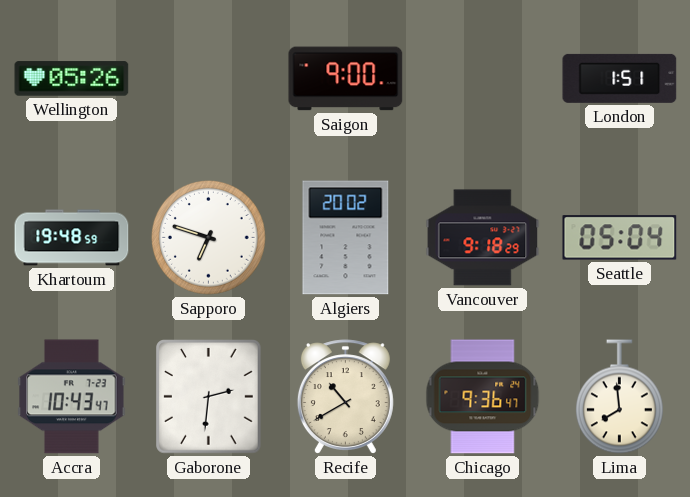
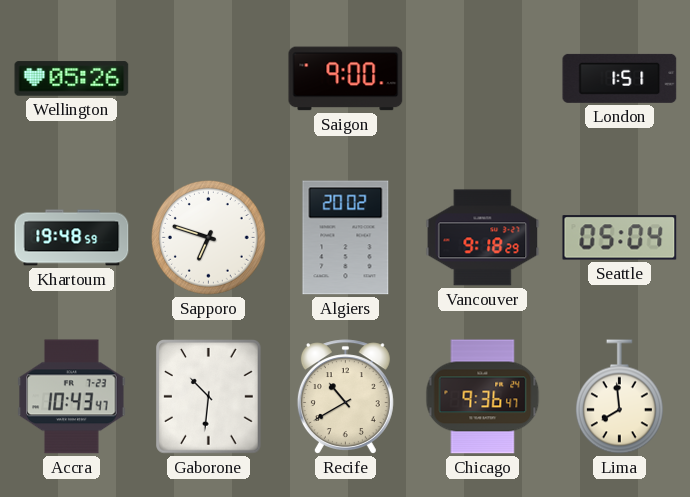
Gaborone: 2:31 -> 10:31 (209, 397)
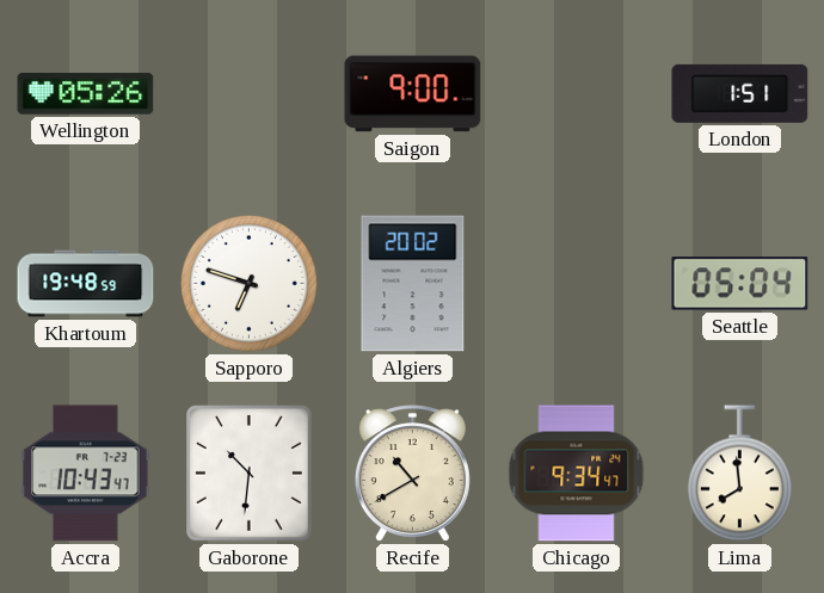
Vancouver: 9:18 -> none (483, 238)
Chicago: 9:36 -> 9:34 (577, 474)
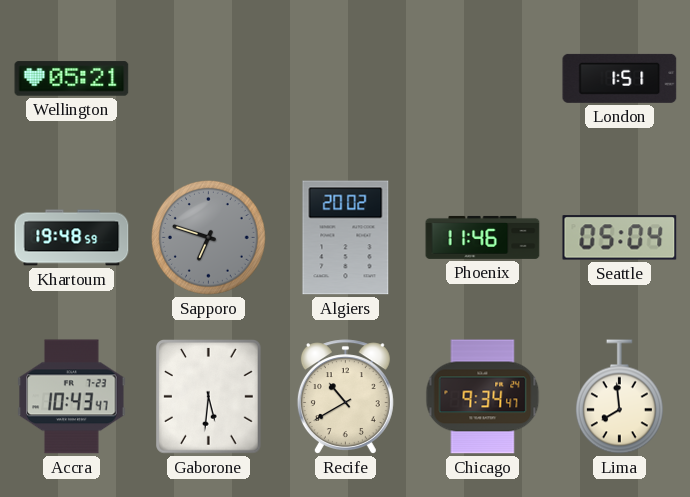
Wellington: 05:26 -> 05:21 (72, 79)
Saigon: 9:00 -> none (413, 94)
Sapporo dial: white -> grey (208, 237)
Phoenix: none -> 11:46 (483, 237)
Gaborone: 10:31 -> 5:31 (209, 397)
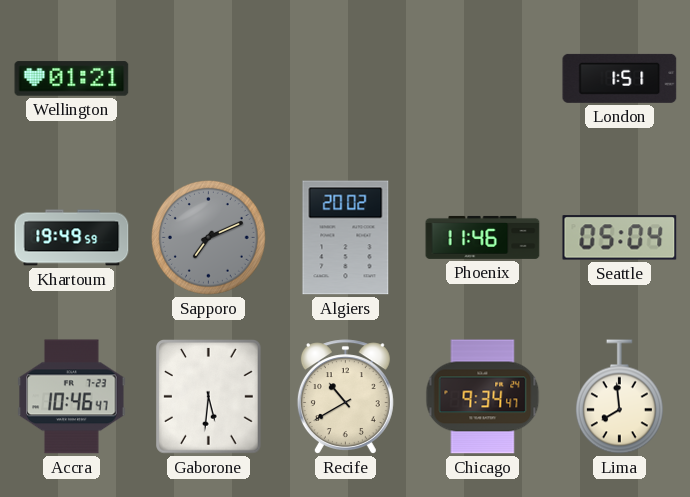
Wellington: 05:21 -> 01:21 (72, 79)
Khartoum: 19:48 -> 19:49 (72, 238)
Sapporo: 6:48 -> 7:11 (208, 237)
Accra: 10:43 -> 10:46 (72, 397)
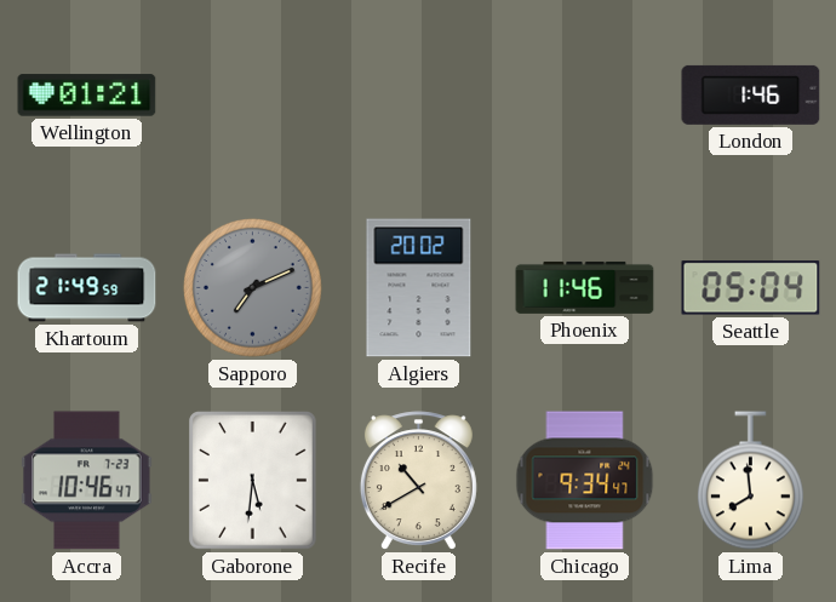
London: 1:51 -> 1:46 (751, 94)
Khartoum: 19:49 -> 21:49 (87, 288)
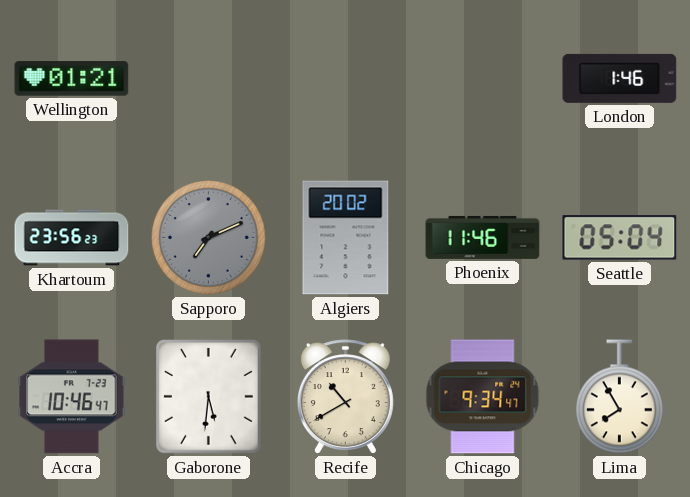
Khartoum: 21:49 -> 23:56 (72, 238)
Lima: 7:59 -> 7:55 (619, 397)
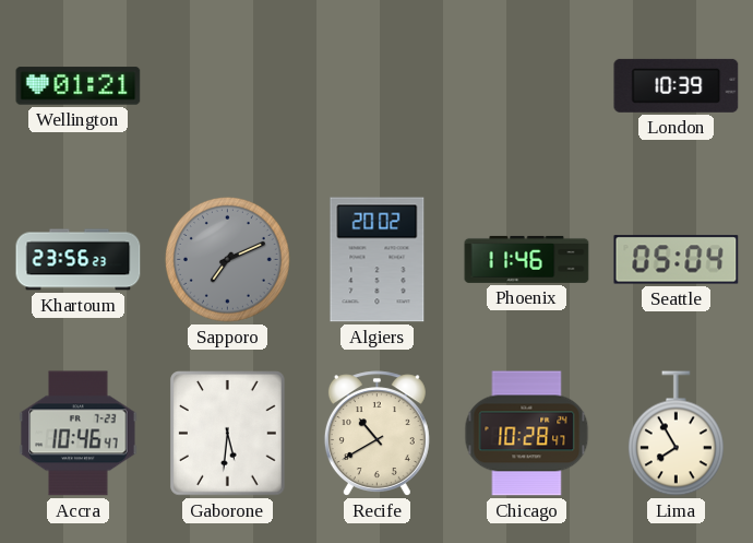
London: 1:46 -> 10:39 (677, 85)
Chicago: 9:34 -> 10:28 (527, 434)
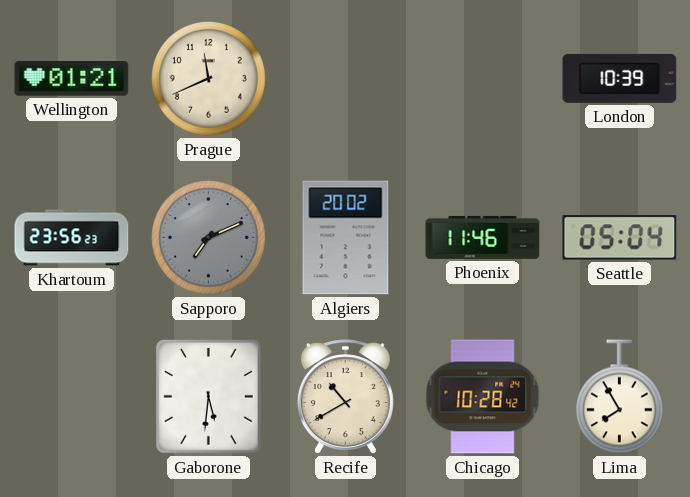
Prague: none -> 11:41 (208, 78)
Accra: 10:46 -> none (79, 434)
Chicago: 10:28:47 -> 10:28:42 (483, 397)
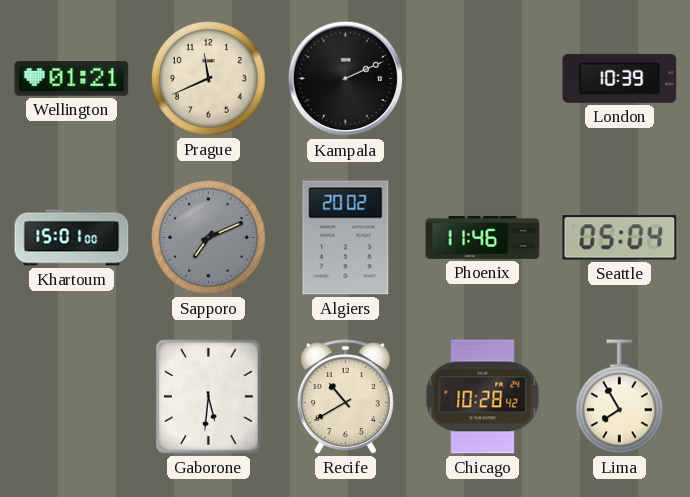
Kampala: none -> 2:11 (346, 79)
Khartoum: 23:56 -> 15:01 (72, 238)
